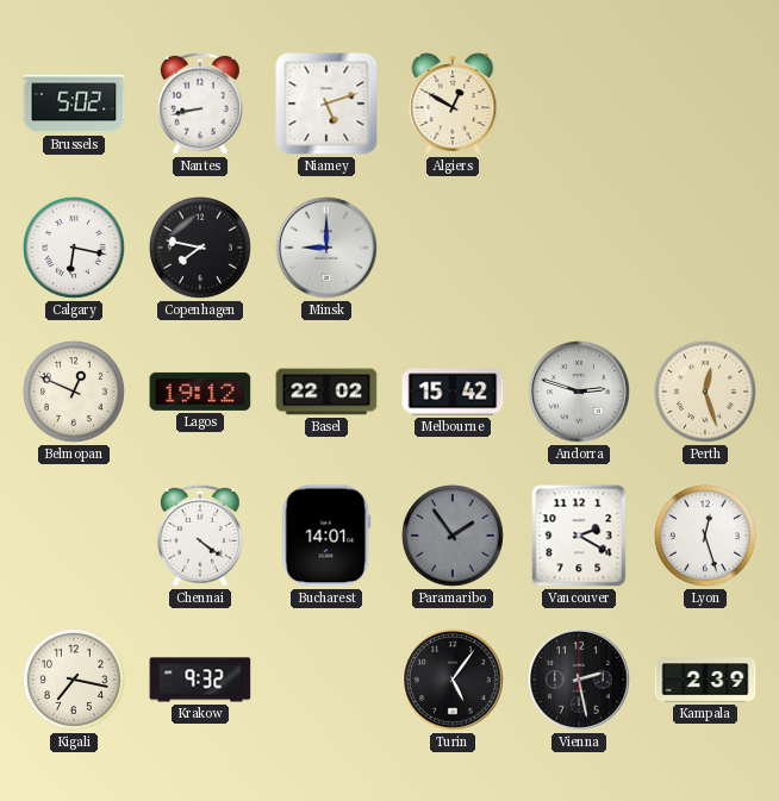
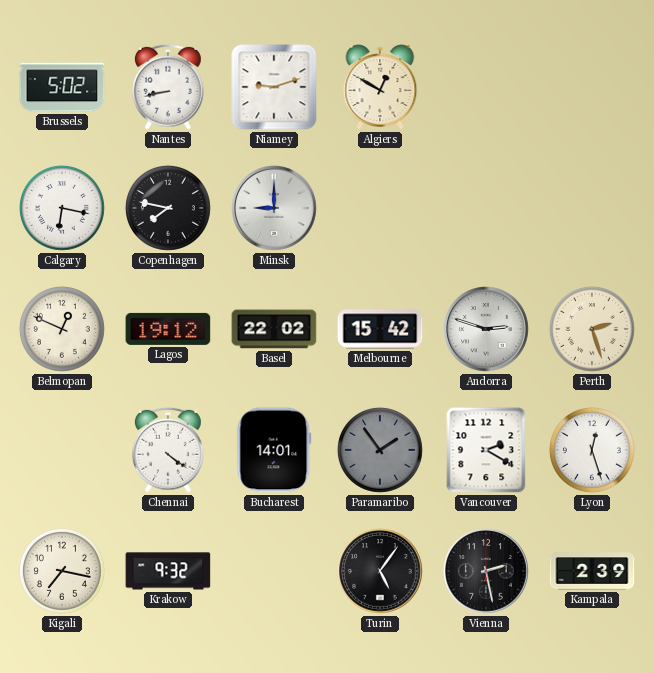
Niamey: 5:12 -> 9:12 (274, 87)
Perth: 12:27 -> 2:27 (592, 329)
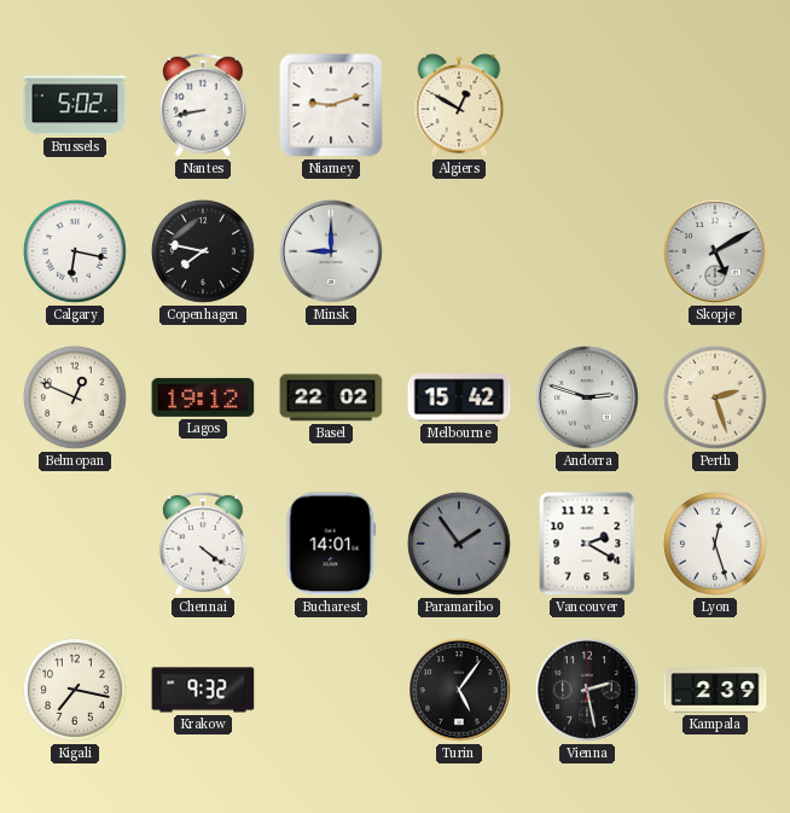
Skopje: none -> 5:10 (715, 251)
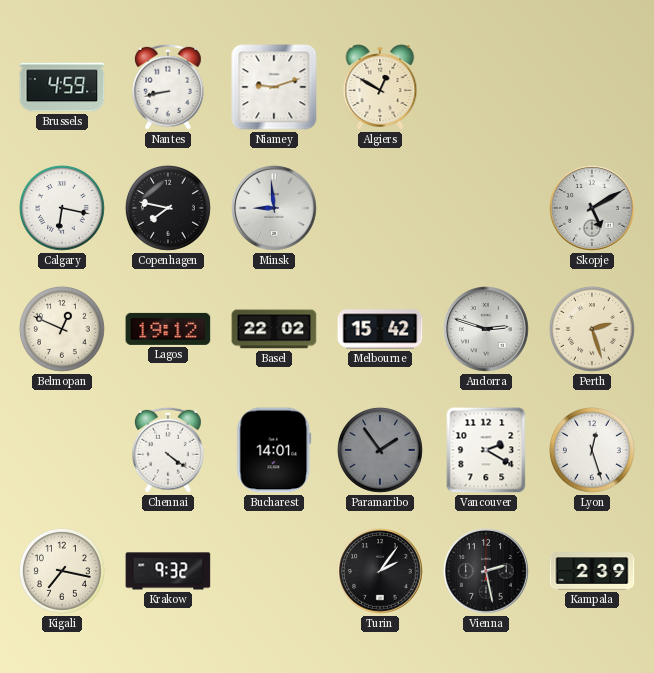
Brussels: 5:02 -> 4:59 (62, 87)
Minsk: 9:00 -> 8:59 (274, 208)
Turin: 5:06 -> 2:06 (380, 571)
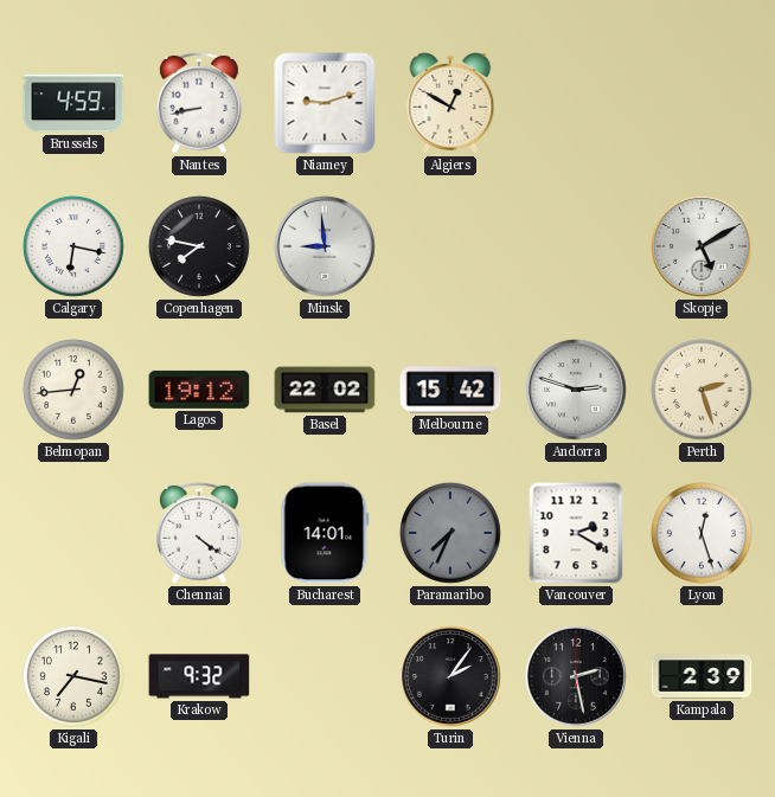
Belmopan: 12:49 -> 12:44 (73, 390)
Paramaribo: 1:54 -> 7:34 (450, 533)
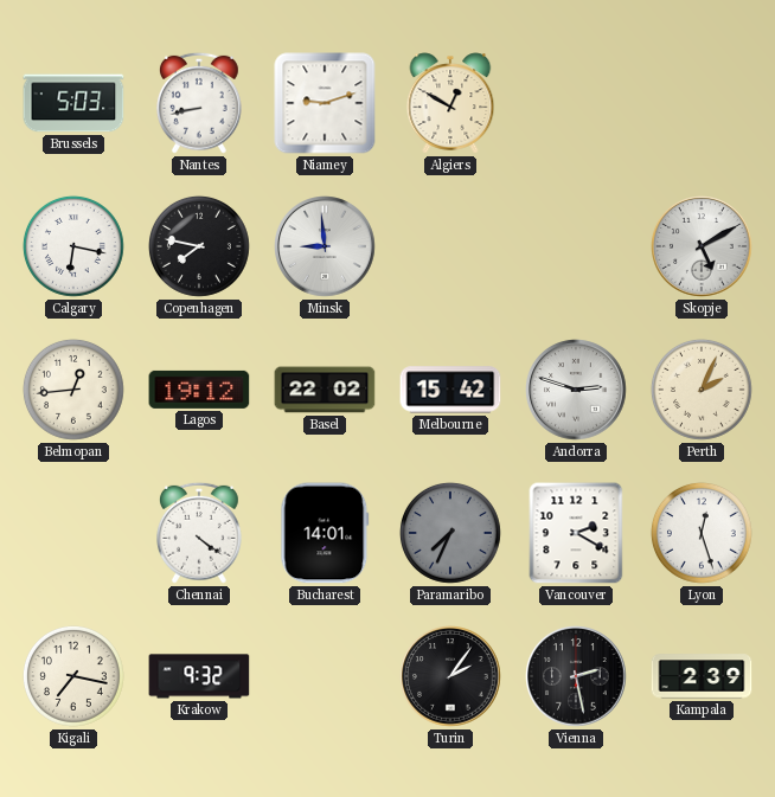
Brussels: 4:59 -> 5:03 (73, 103)
Perth: 2:27 -> 2:04 (702, 390)
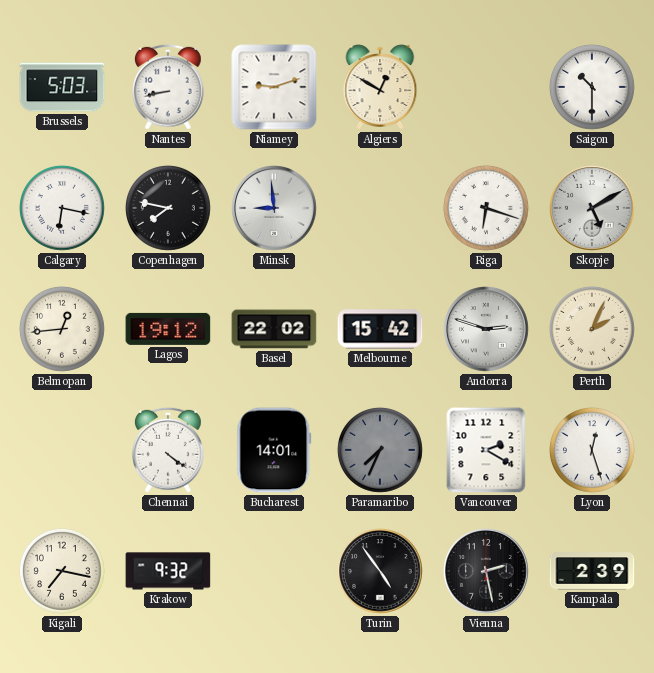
Saigon: none -> 10:30 (592, 87)
Riga: none -> 6:18 (486, 208)
Turin: 2:06 -> 4:54 (380, 571)
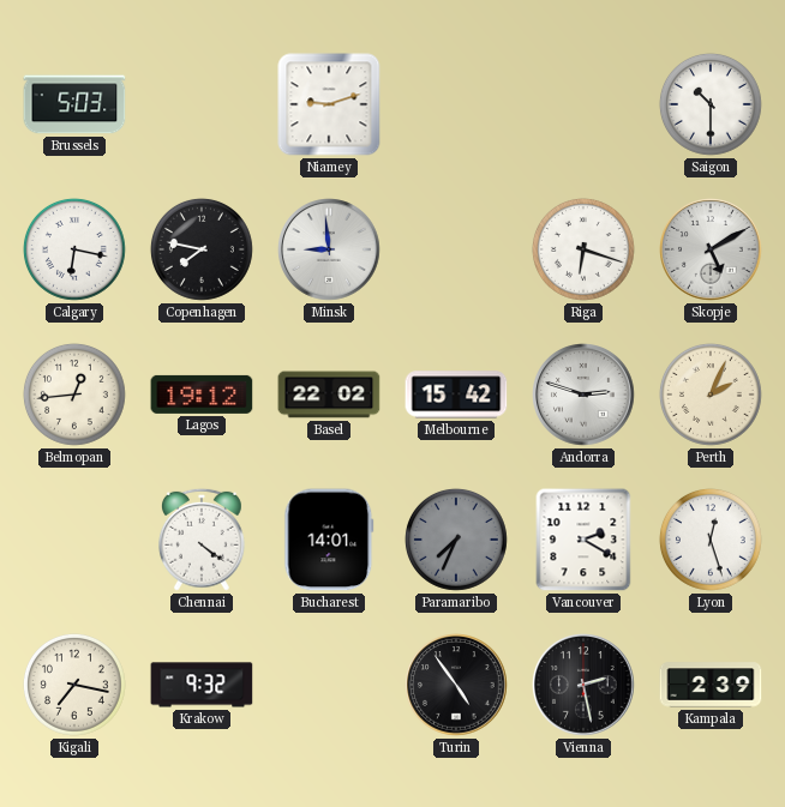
Nantes: 8:43 -> none (169, 87)
Algiers: 12:50 -> none (380, 87)
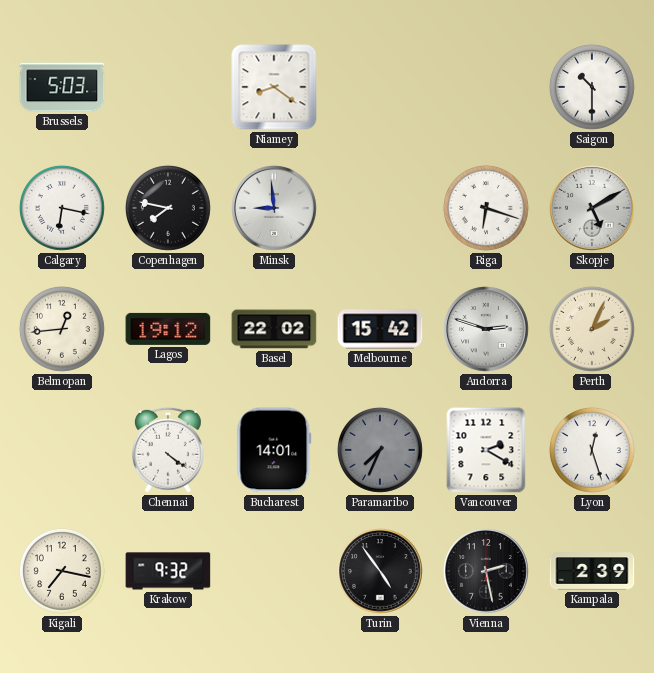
Niamey: 9:12 -> 8:21 (274, 87)
